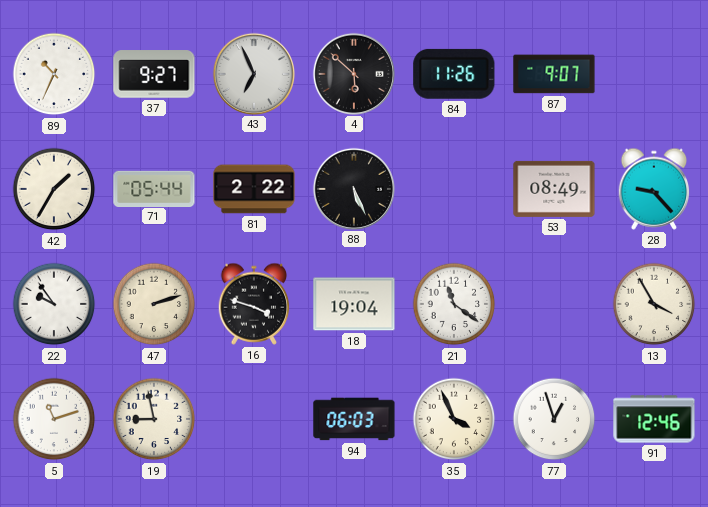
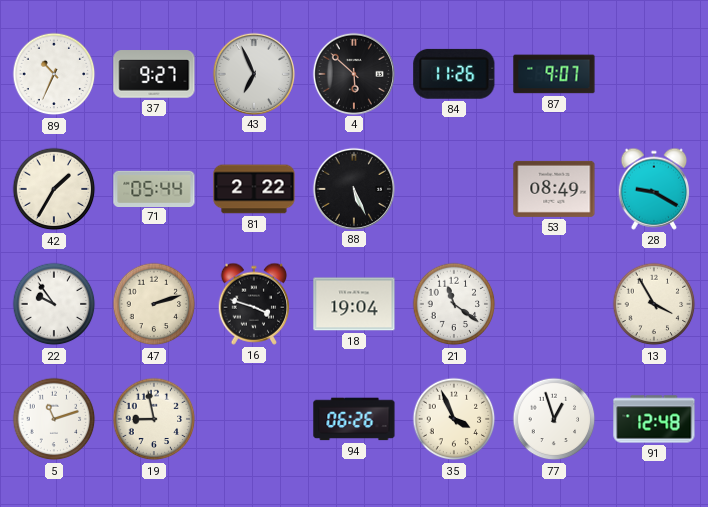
28: 9:23 -> 9:20 (654, 189)
94: 06:03 -> 06:26 (354, 419)
91: 12:46 -> 12:48 (654, 419)
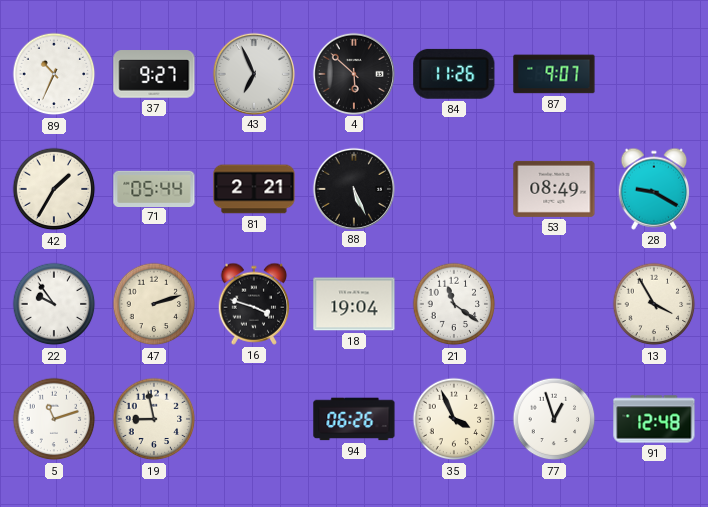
81: 2:22 -> 2:21 (254, 189)
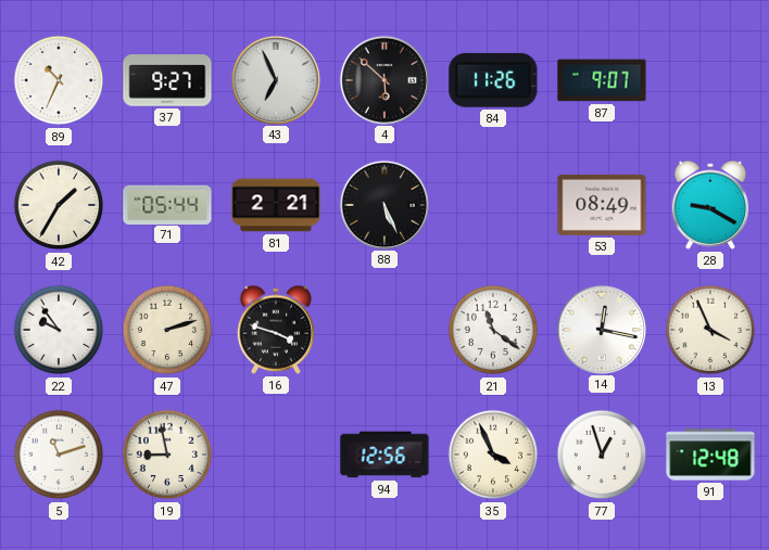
18: 19:04 -> none (354, 304)
14: none -> 12:17 (601, 329)
13: 3:55 -> 3:56 (710, 330)
94: 06:26 -> 12:56 (384, 455)
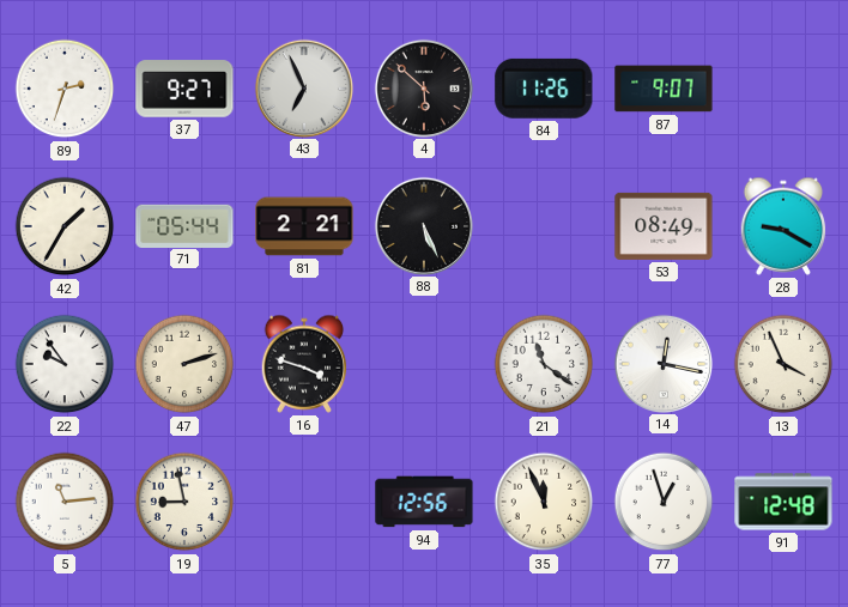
89: 10:34 -> 2:33 (65, 89)
5: 11:12 -> 11:14 (65, 502)
35: 3:56 -> 11:56 (544, 502)
